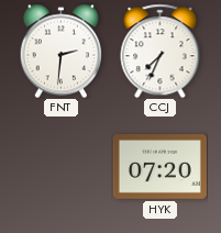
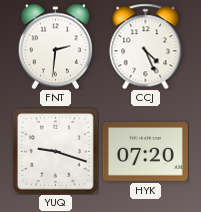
CCJ: 7:34 -> 4:26 (146, 46)
YUQ: none -> 9:18 (55, 151)
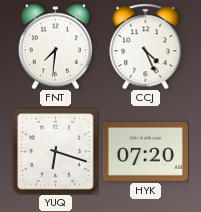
FNT: 2:31 -> 7:31 (55, 46)
YUQ: 9:18 -> 6:18 (55, 151)
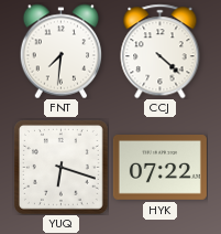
CCJ: 4:26 -> 4:22 (161, 51)
HYK: 07:20 -> 07:22 (159, 168)
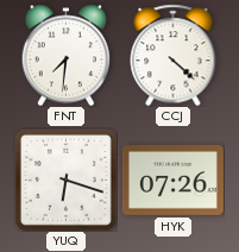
HYK: 07:22 -> 07:26 (172, 181)
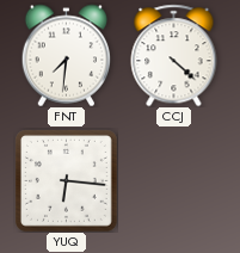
YUQ: 6:18 -> 6:16 (66, 180)
HYK: 07:26 -> none (172, 181)
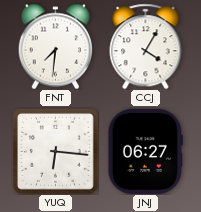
CCJ: 4:22 -> 4:05 (146, 46)
JNJ: none -> 06:27 (145, 151)
